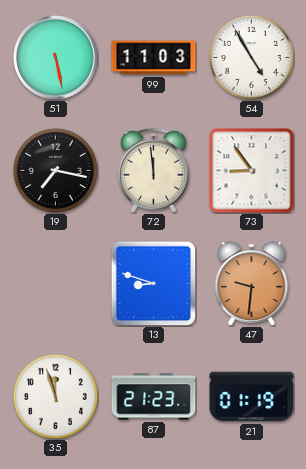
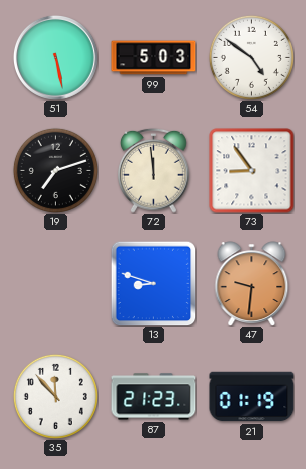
99: 11:03 -> 5:03 (154, 58)
54: 4:55 -> 4:51 (251, 57)
19: 7:17 -> 7:12 (55, 170)
35: 11:57 -> 11:53 (55, 396)
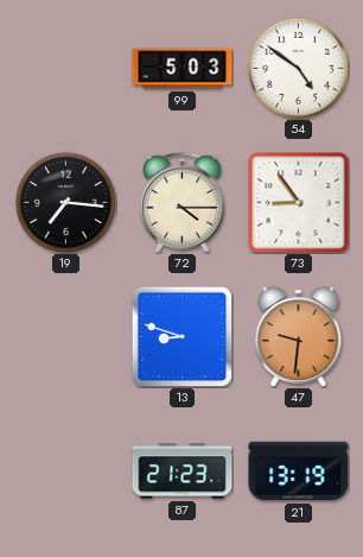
51: 5:28 -> none (55, 57)
19: 7:12 -> 7:16 (65, 202)
72: 11:59 -> 4:15 (183, 202)
35: 11:53 -> none (55, 396)
21: 01:19 -> 13:19 (299, 471)
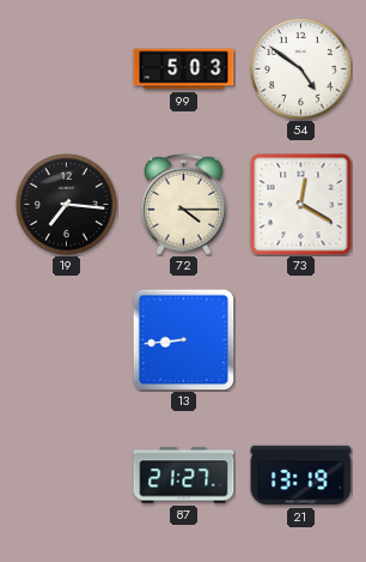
73: 8:54 -> 12:20 (301, 205)
13: 8:48 -> 8:44 (183, 339)
47: 9:31 -> none (299, 337)
87: 21:23 -> 21:27 (184, 476)
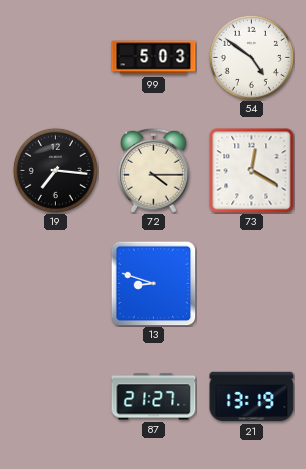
13: 8:44 -> 8:48 (153, 283)
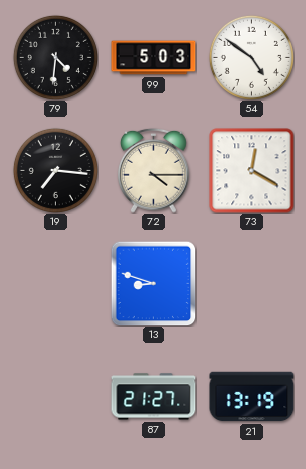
79: none -> 4:31 (55, 57)
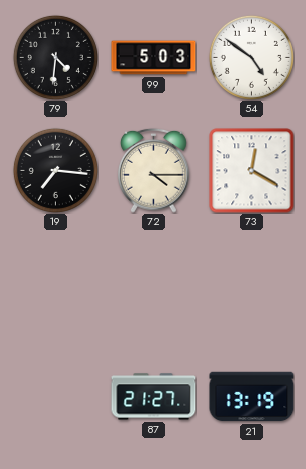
13: 8:48 -> none (153, 283)
